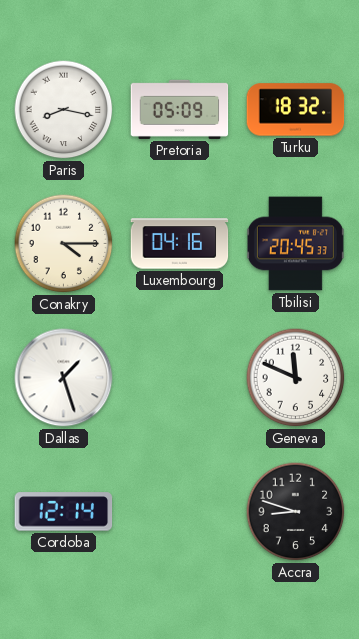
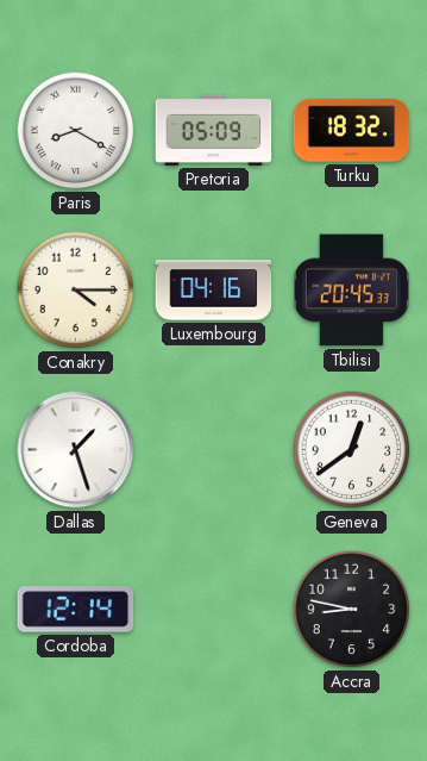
Paris: 8:17 -> 8:20 (76, 131)
Geneva: 11:49 -> 12:39 (352, 450)
Accra: 8:48 -> 8:47 (352, 610)
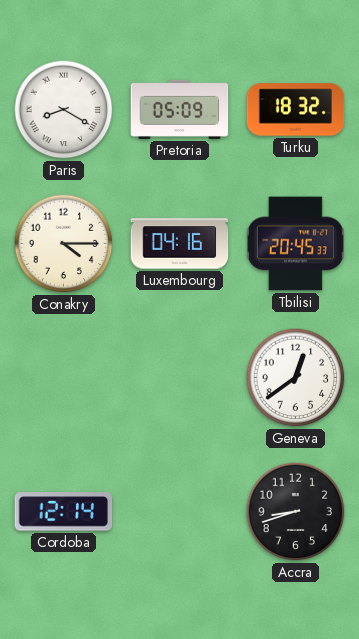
Dallas: 1:27 -> none (76, 450)
Accra: 8:47 -> 8:42 (296, 512)
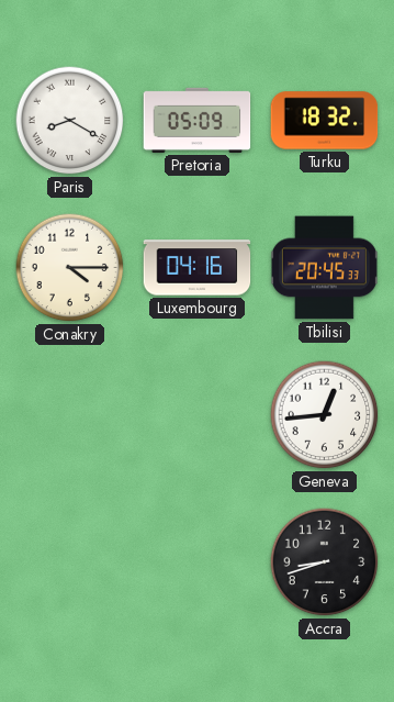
Geneva: 12:39 -> 12:44 (325, 415)
Cordoba: 12:14 -> none (64, 512)
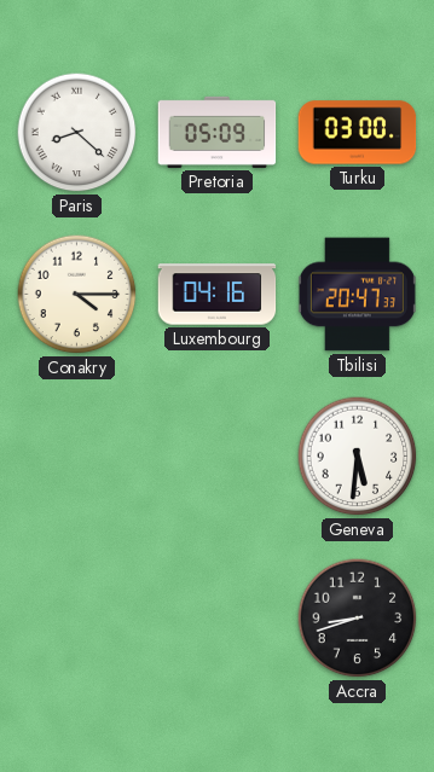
Paris: 8:20 -> 8:22 (77, 133)
Turku: 18:32 -> 03:00 (358, 133)
Tbilisi: 20:45 -> 20:47 (357, 295)
Geneva: 12:44 -> 5:31 (358, 457)
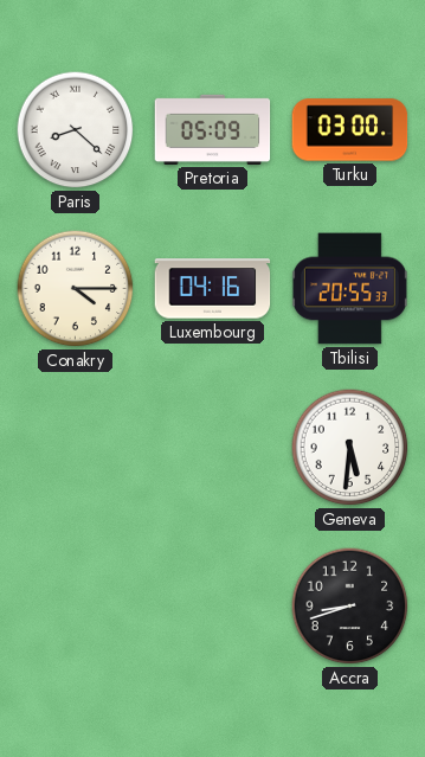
Tbilisi: 20:47 -> 20:55 (349, 289)
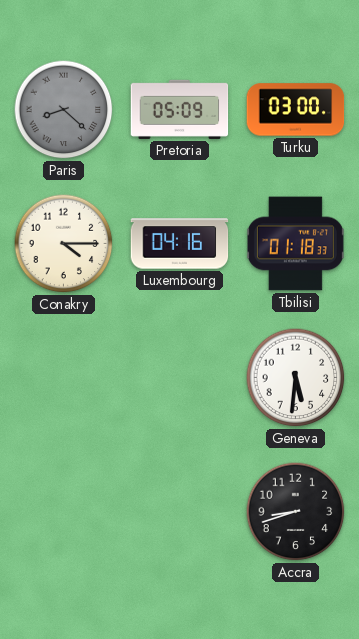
Paris dial: white -> grey (64, 110)
Tbilisi: 20:55 -> 01:18 (295, 244)
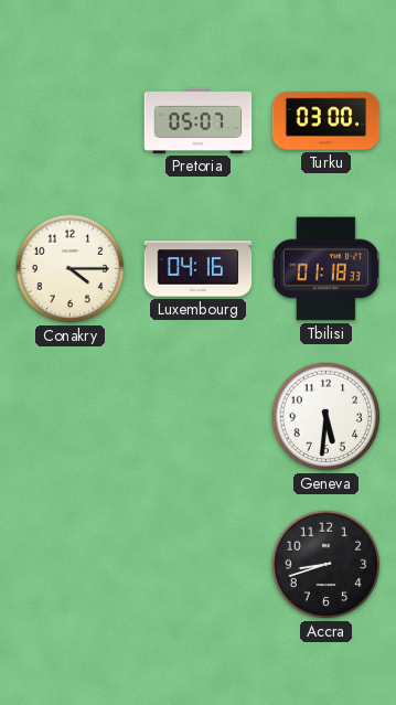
Paris: 8:22 -> none (64, 110)
Pretoria: 05:09 -> 05:07 (199, 120)
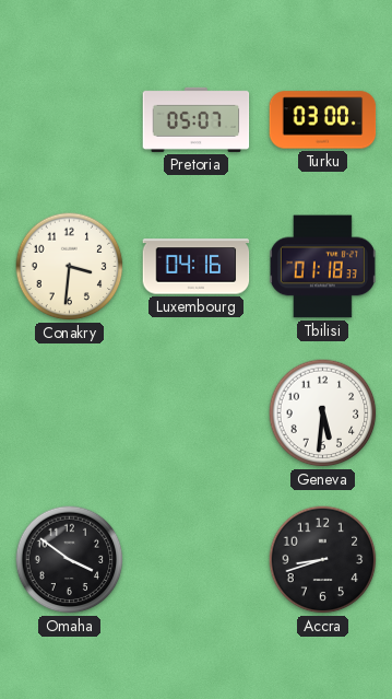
Conakry: 4:15 -> 3:31 (70, 267)
Omaha: none -> 3:51 (70, 560)
